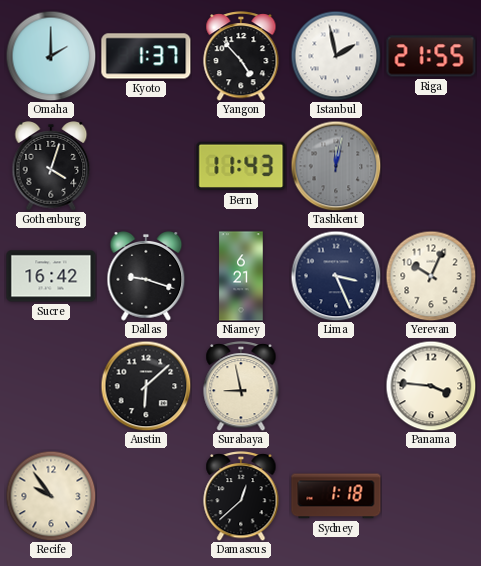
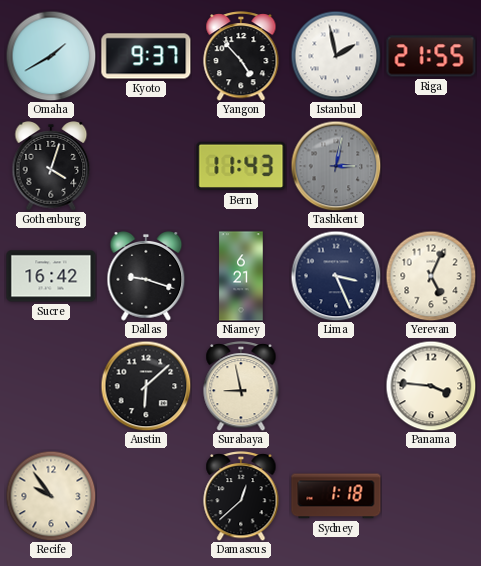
Omaha: 2:00 -> 1:40 (51, 56)
Kyoto: 1:37 -> 9:37 (146, 56)
Tashkent: 12:02 -> 3:02 (336, 166)
Yerevan: 10:04 -> 5:04 (431, 276)
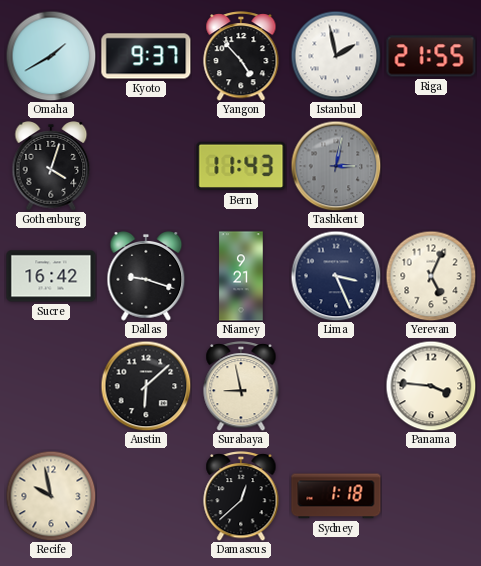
Niamey: 6:21 -> 9:21 (241, 276)
Recife: 9:54 -> 9:58 (51, 496)
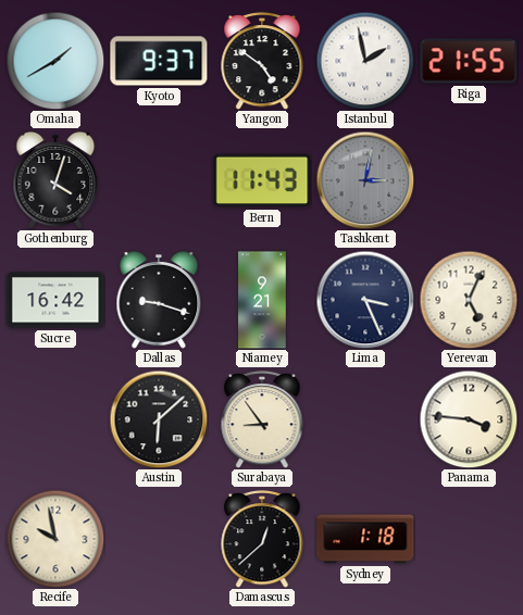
Yangon: 4:53 -> 4:51 (262, 62)
Surabaya: 8:58 -> 8:54 (262, 421)
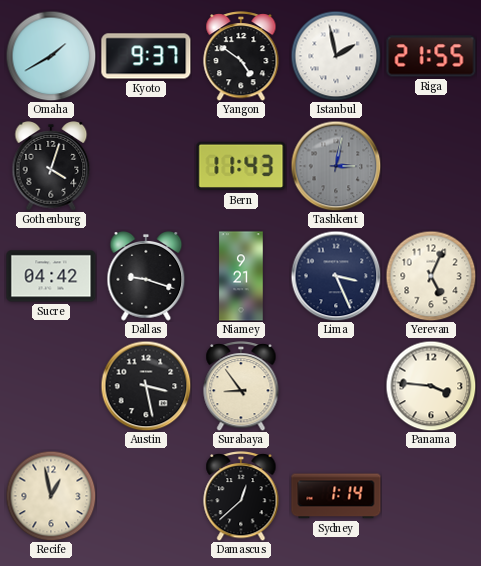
Sucre: 16:42 -> 04:42 (51, 276)
Austin: 6:08 -> 3:28 (146, 386)
Recife: 9:58 -> 12:58 (51, 496)
Sydney: 1:18 -> 1:14 (336, 496)
